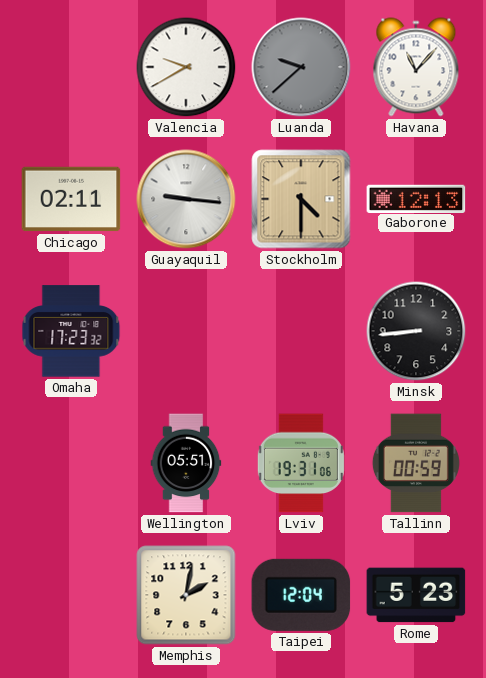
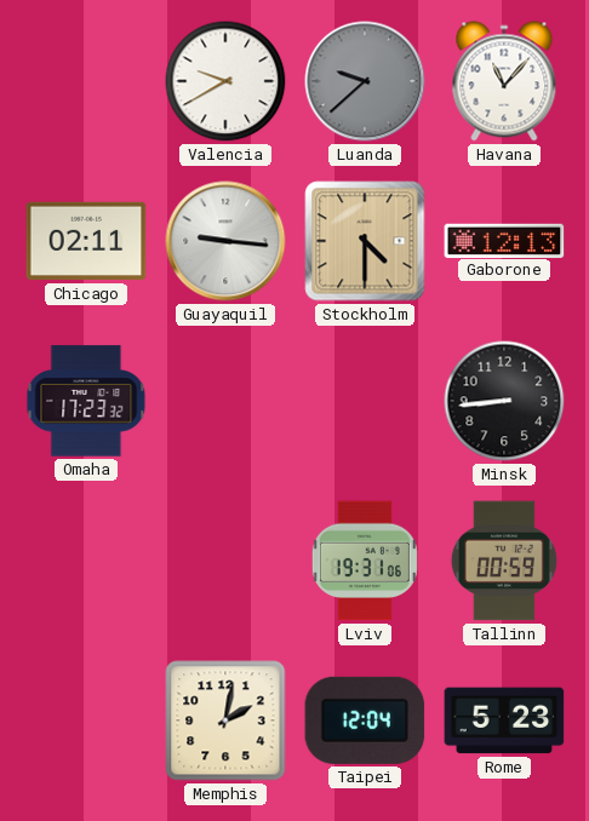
Wellington: 05:51 -> none (186, 463)
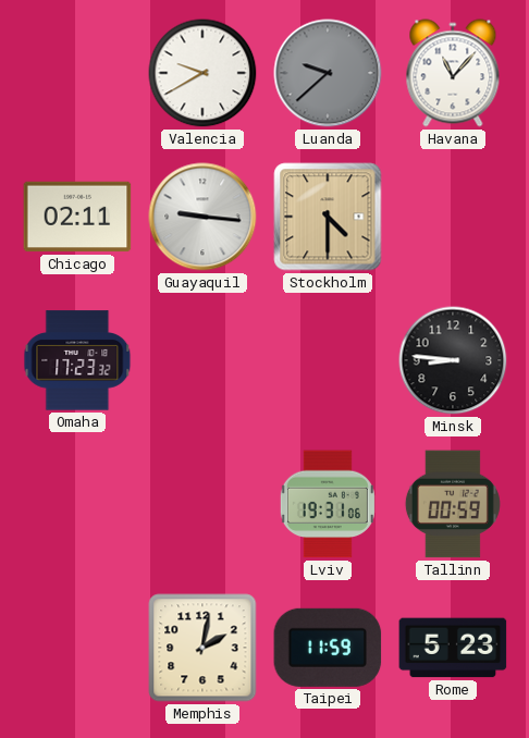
Gaborone: 12:13 -> none (504, 240)
Minsk: 8:44 -> 8:46 (453, 360)
Taipei: 12:04 -> 11:59 (328, 648)
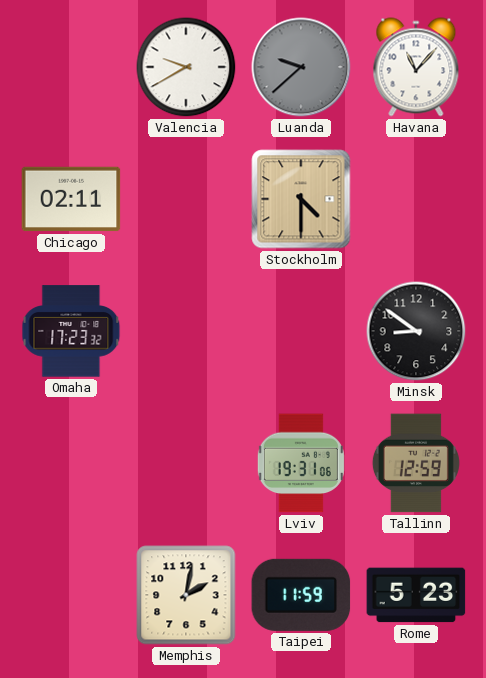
Guayaquil: 9:16 -> none (202, 217)
Minsk: 8:46 -> 8:51 (416, 331)
Tallinn: 00:59 -> 12:59 (416, 463)
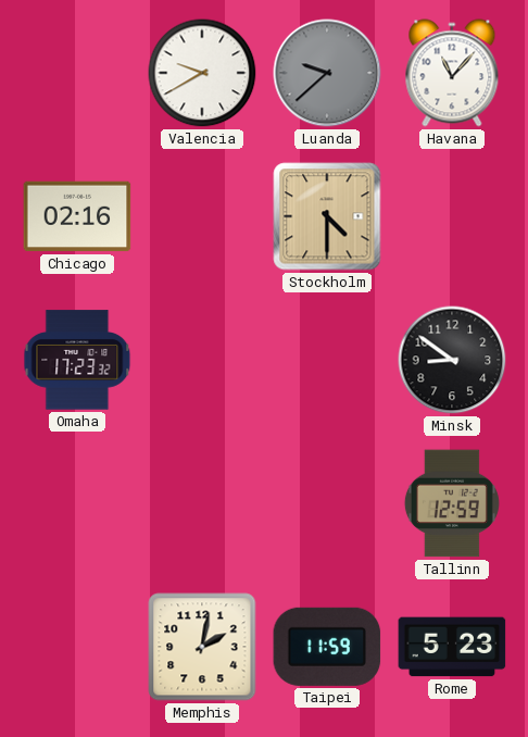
Chicago: 02:11 -> 02:16 (77, 216)
Lviv: 19:31 -> none (301, 463)
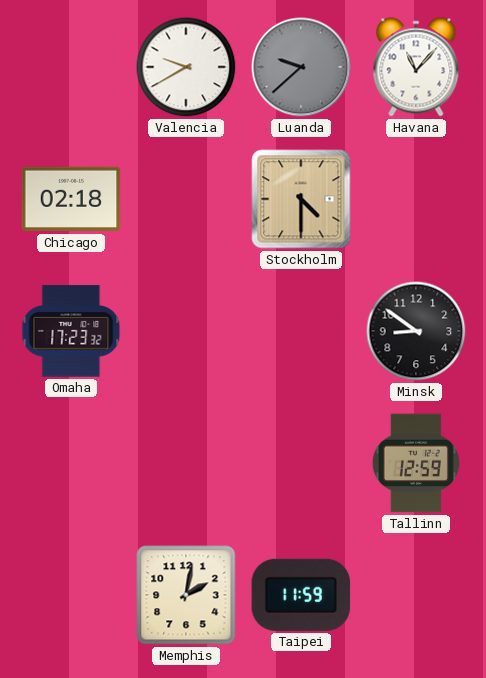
Chicago: 02:16 -> 02:18 (71, 199)
Rome: 5:23 -> none (452, 647)
